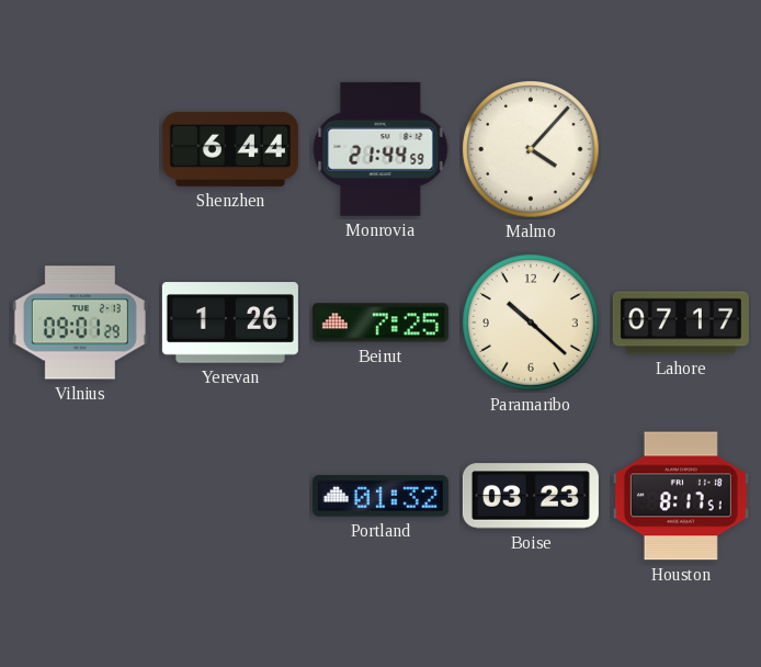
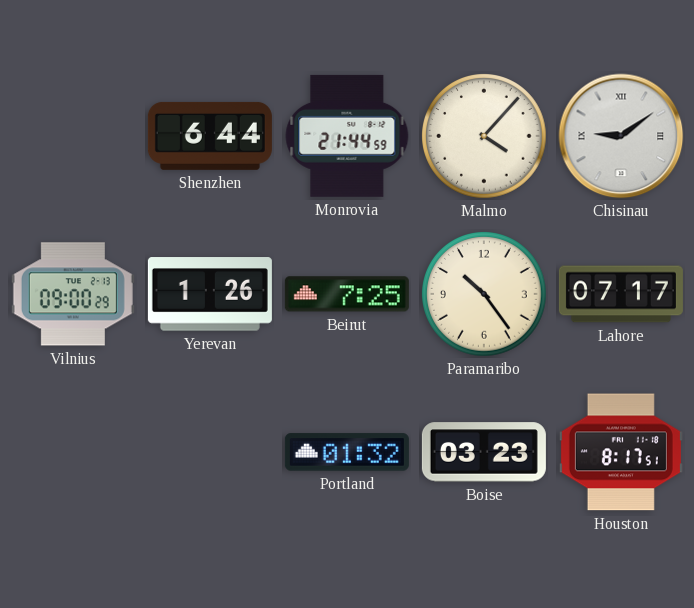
Chisinau: none -> 9:09 (621, 136)
Vilnius: 09:01 -> 09:00 (73, 294)
Paramaribo: 10:22 -> 10:24 (485, 295)
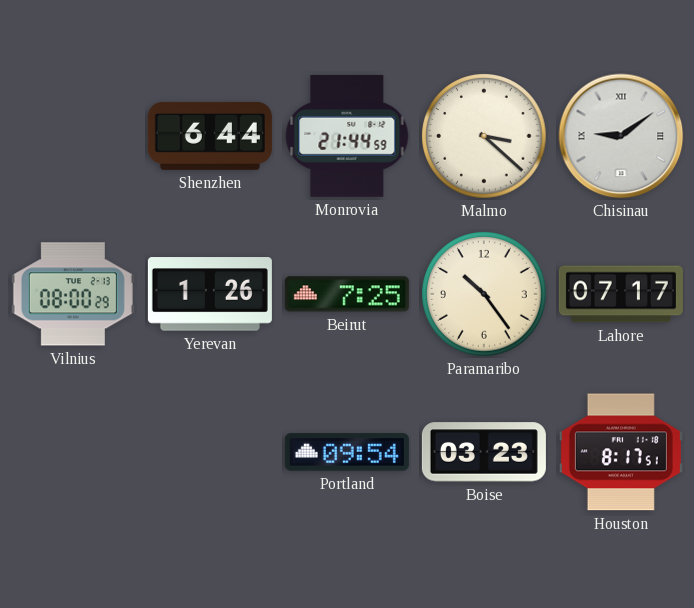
Malmo: 4:07 -> 3:22 (485, 137)
Vilnius: 09:00 -> 08:00 (73, 294)
Portland: 01:32 -> 09:54 (347, 452)
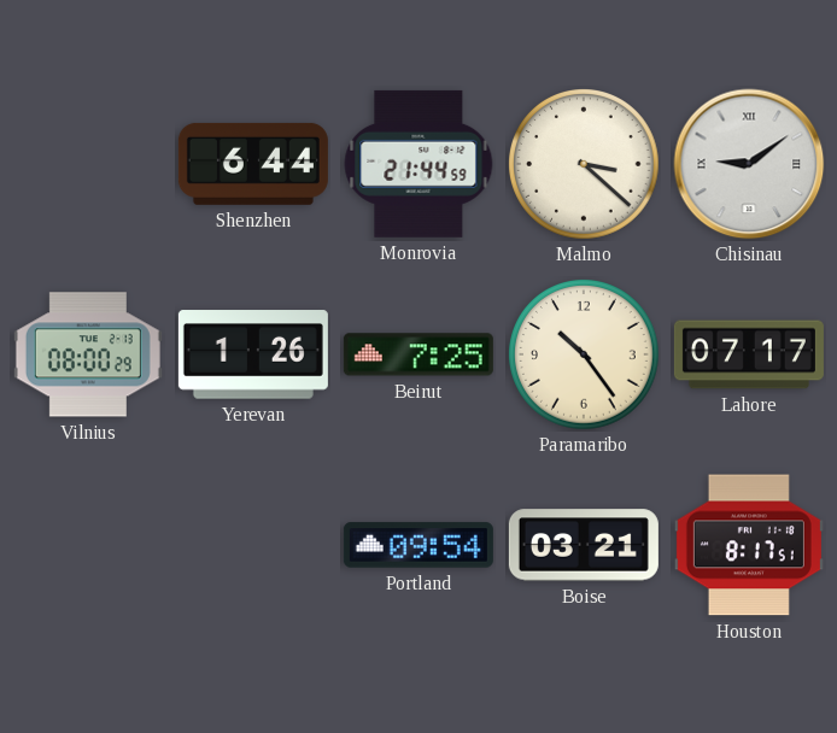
Boise: 03:23 -> 03:21 (584, 545)
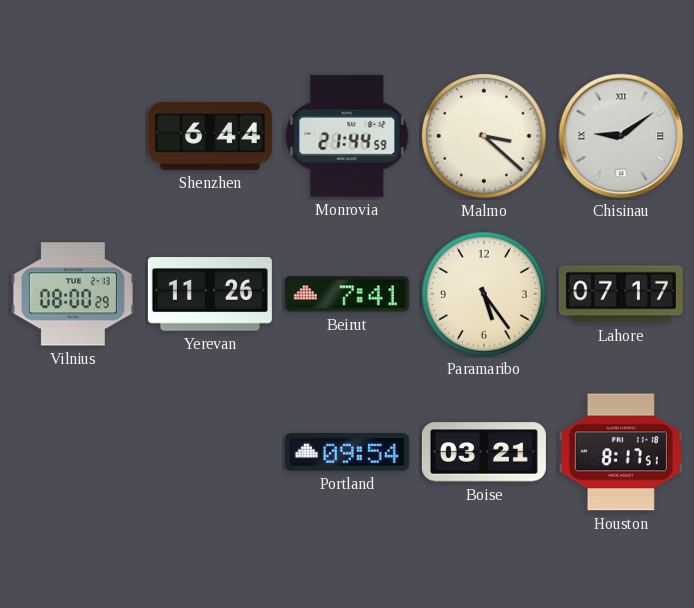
Yerevan: 1:26 -> 11:26 (210, 294)
Beirut: 7:25 -> 7:41 (347, 294)
Paramaribo: 10:24 -> 5:24 (485, 295)
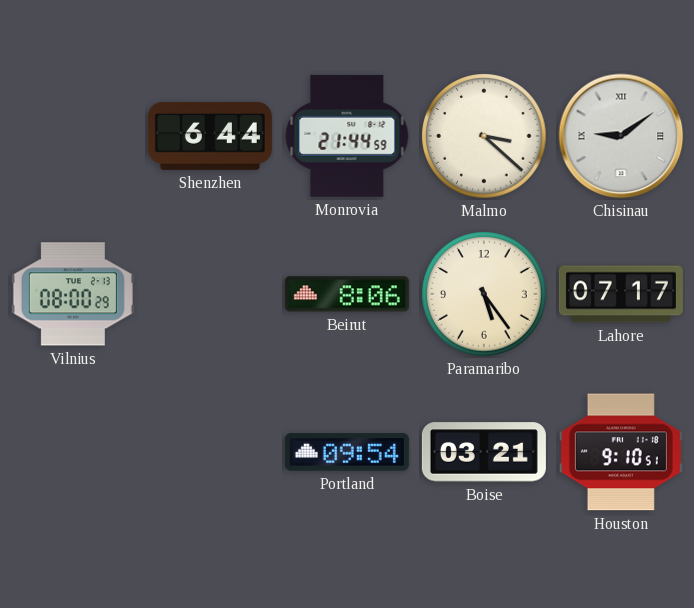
Yerevan: 11:26 -> none (210, 294)
Beirut: 7:41 -> 8:06 (347, 294)
Houston: 8:17 -> 9:10 (621, 452)
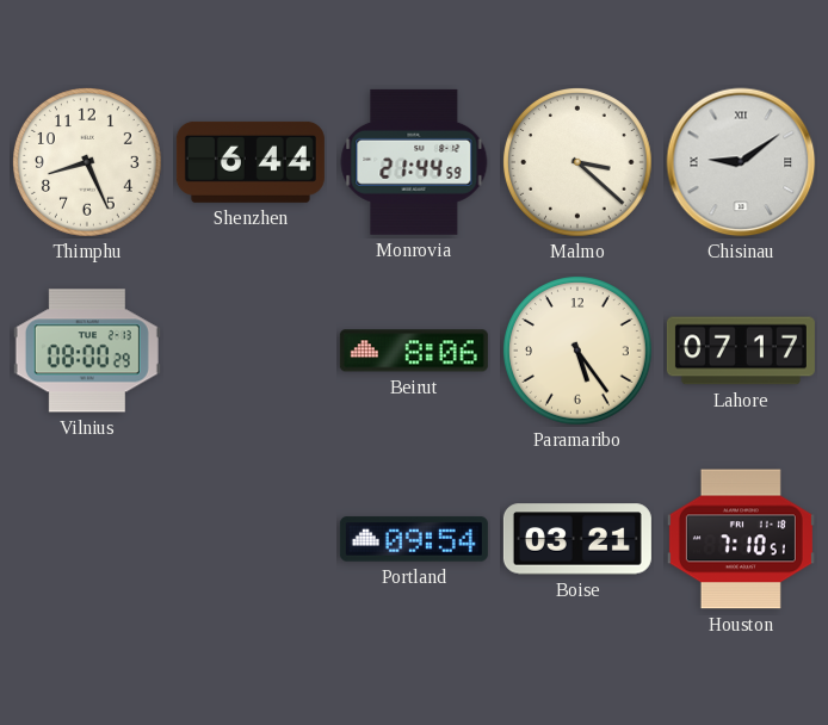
Thimphu: none -> 8:26 (88, 163)
Houston: 9:10 -> 7:10 (741, 539)
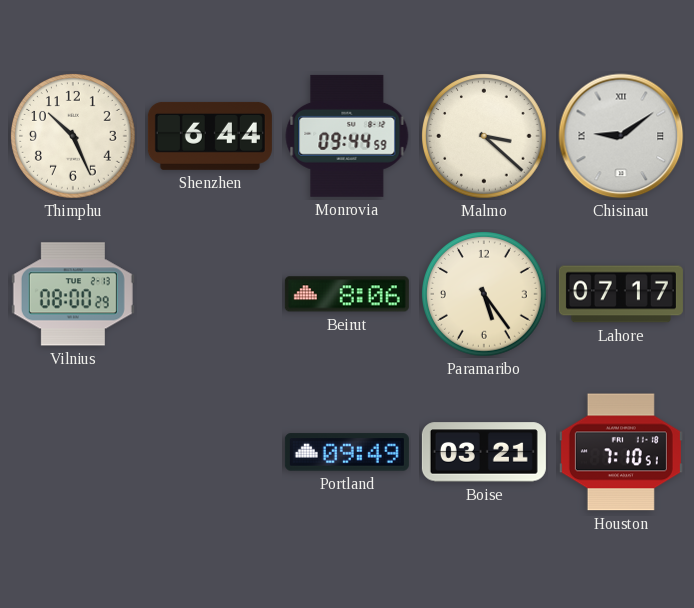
Thimphu: 8:26 -> 10:26 (74, 137)
Monrovia: 21:44 -> 09:44 (347, 136)
Portland: 09:54 -> 09:49 (347, 452)
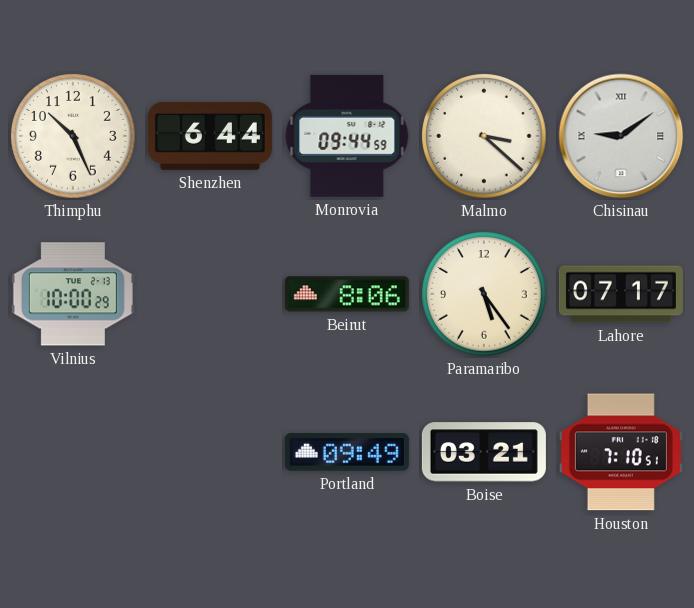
Vilnius: 08:00 -> 10:00 (73, 294)
